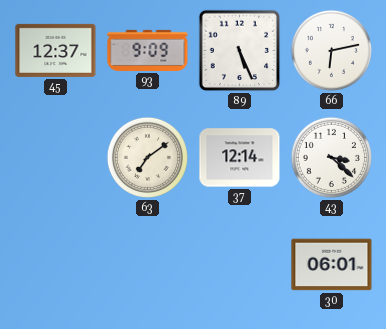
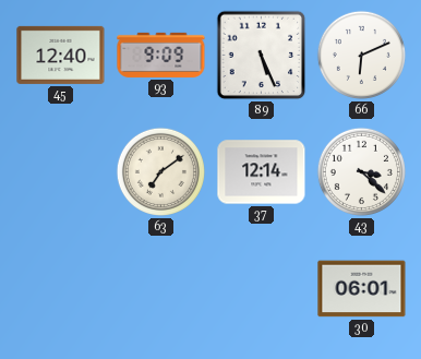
45: 12:37 -> 12:40 (61, 55)
66: 6:13 -> 6:11 (361, 55)
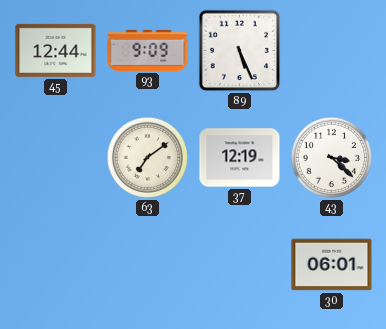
45: 12:40 -> 12:44 (56, 50)
66: 6:11 -> none (361, 55)
37: 12:14 -> 12:19 (240, 158)
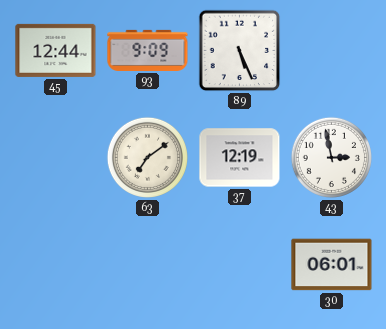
43: 3:22 -> 2:58 (331, 157)
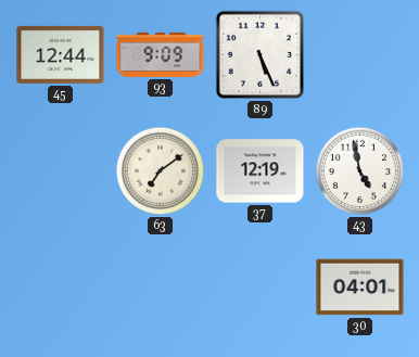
43: 2:58 -> 4:58 (359, 170)
30: 06:01 -> 04:01 (360, 288)
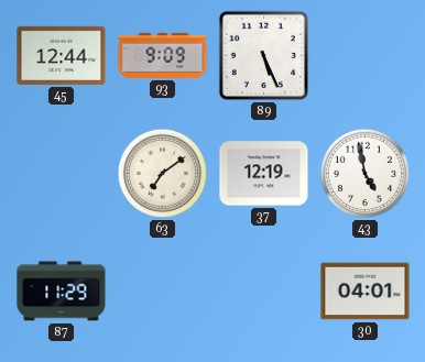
87: none -> 11:29 (62, 292)
